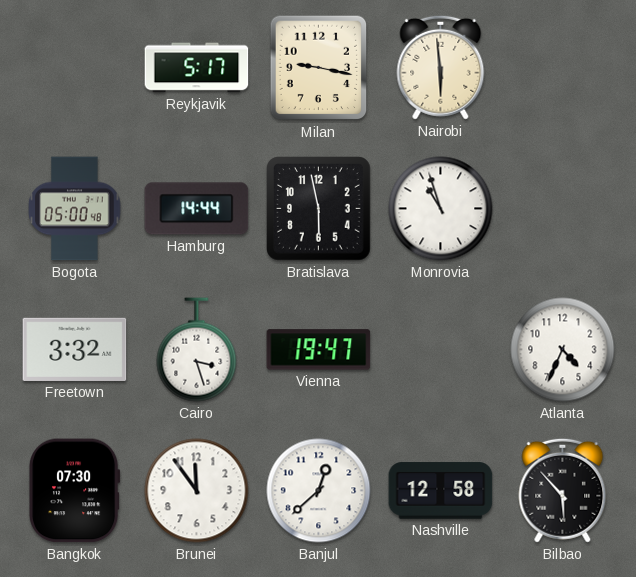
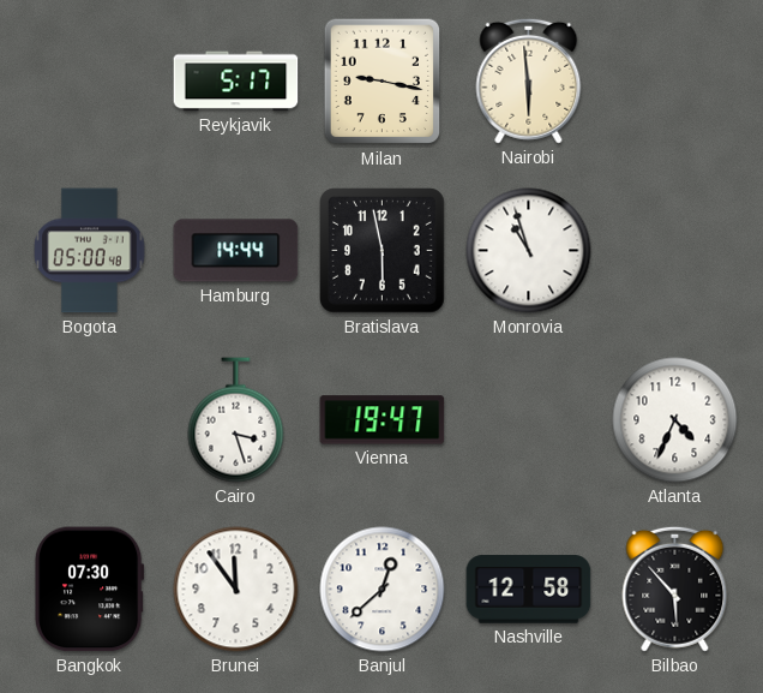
Freetown: 3:32 -> none (75, 349)
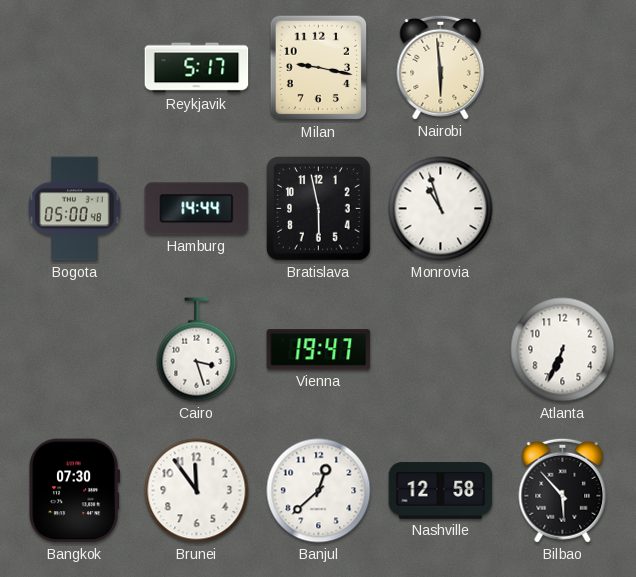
Atlanta: 4:34 -> 6:34 (563, 350)
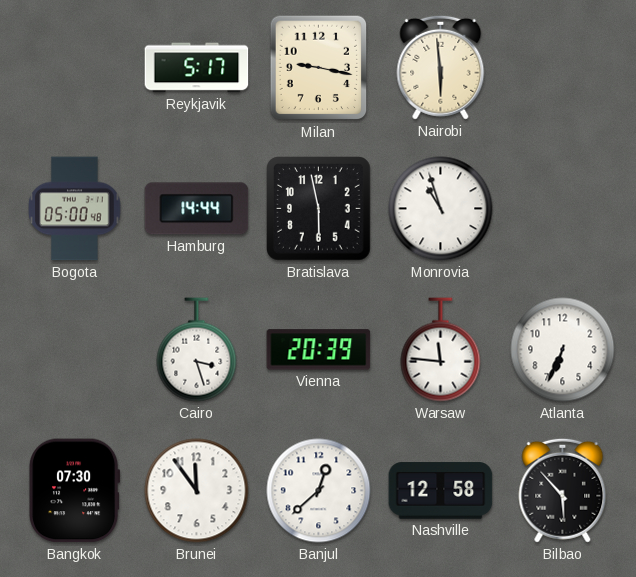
Vienna: 19:47 -> 20:39 (319, 350)
Warsaw: none -> 11:46 (441, 350)
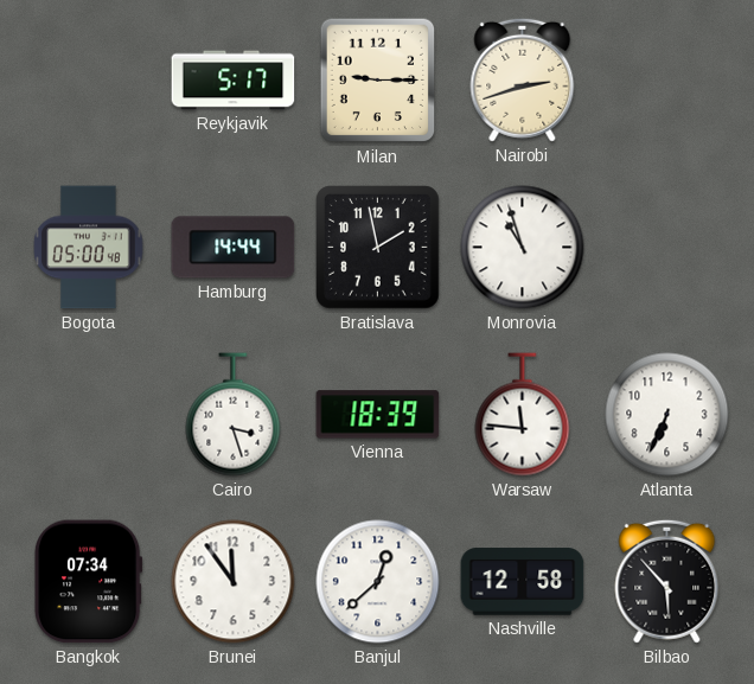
Milan: 9:17 -> 9:15 (378, 81)
Nairobi: 5:59 -> 2:42 (523, 79)
Bratislava: 5:58 -> 1:58 (378, 248)
Vienna: 20:39 -> 18:39 (378, 415)
Bangkok: 07:30 -> 07:34 (89, 582)
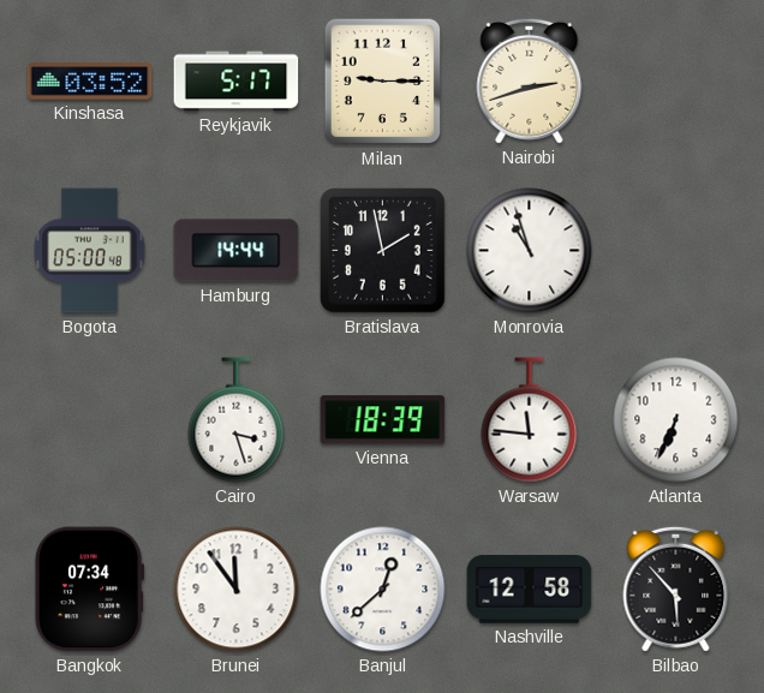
Kinshasa: none -> 03:52 (90, 82)
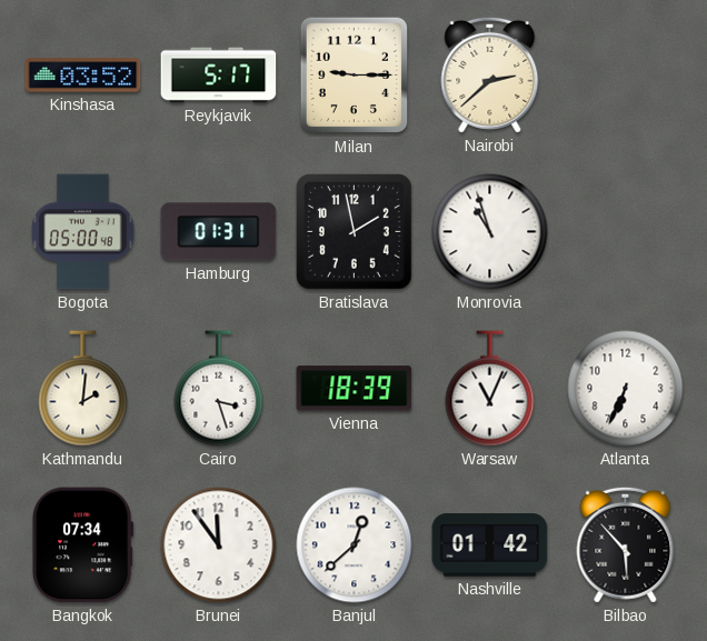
Nairobi: 2:42 -> 2:38 (490, 74)
Hamburg: 14:44 -> 01:31 (219, 232)
Kathmandu: none -> 2:01 (83, 389)
Warsaw: 11:46 -> 11:04 (490, 389)
Nashville: 12:58 -> 01:42 (490, 545)
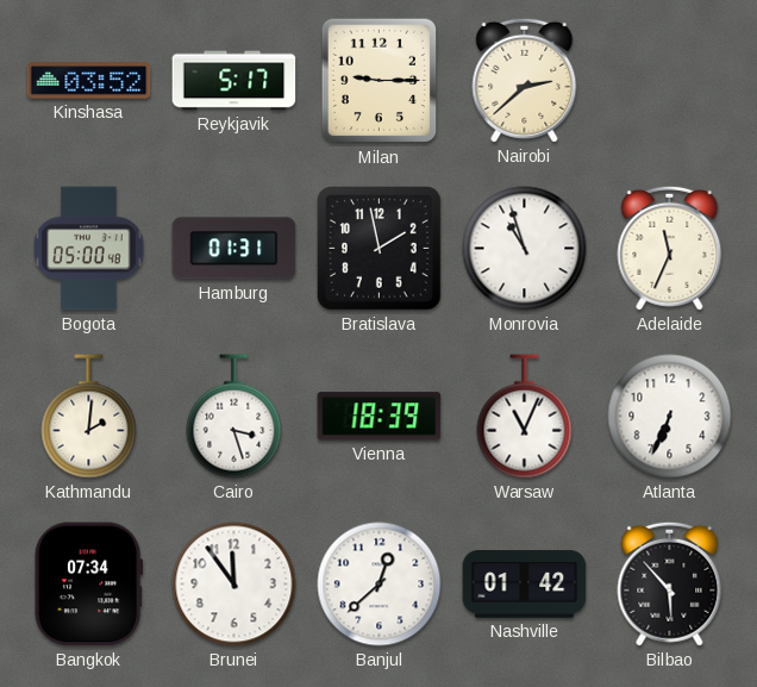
Adelaide: none -> 11:34 (670, 248)
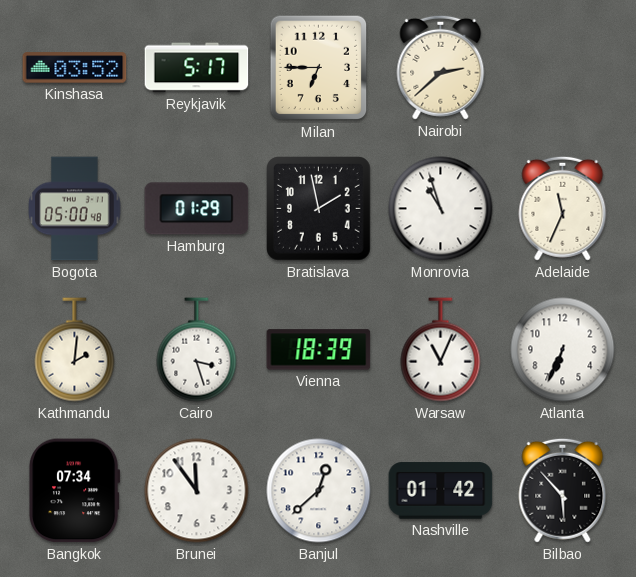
Milan: 9:15 -> 6:45 (319, 68)
Hamburg: 01:31 -> 01:29 (197, 209)
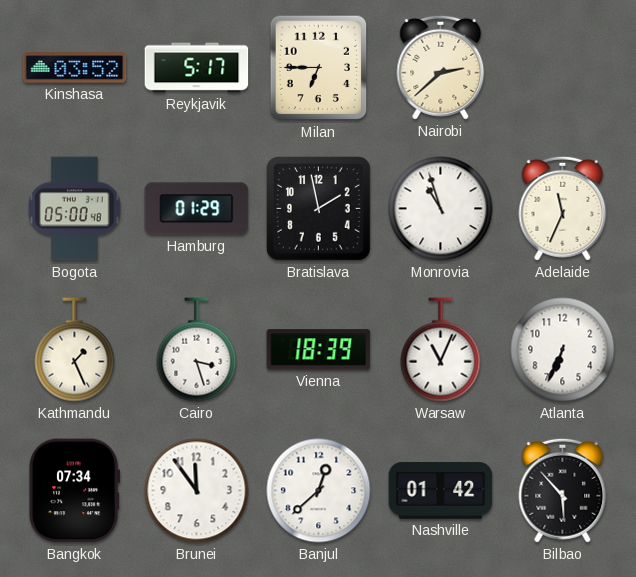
Kathmandu: 2:01 -> 1:26 (75, 350)
